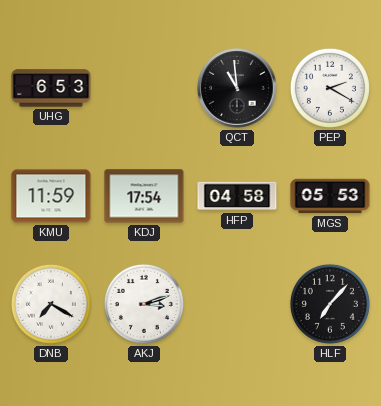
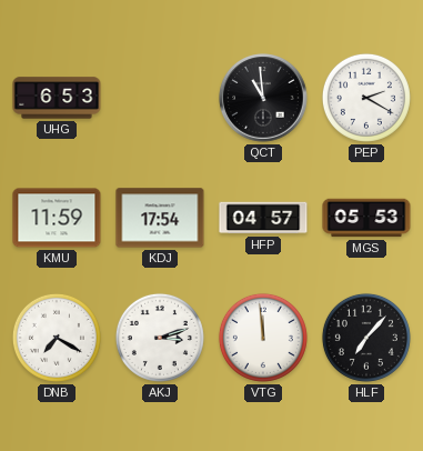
HFP: 04:58 -> 04:57 (263, 218)
VTG: none -> 11:59 (263, 338)
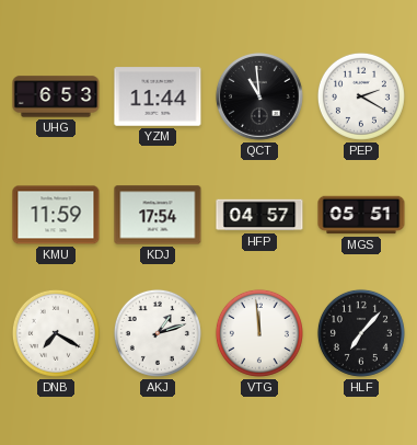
YZM: none -> 11:44 (158, 96)
MGS: 05:53 -> 05:51 (361, 215)
AKJ: 3:12 -> 1:12 (158, 333)
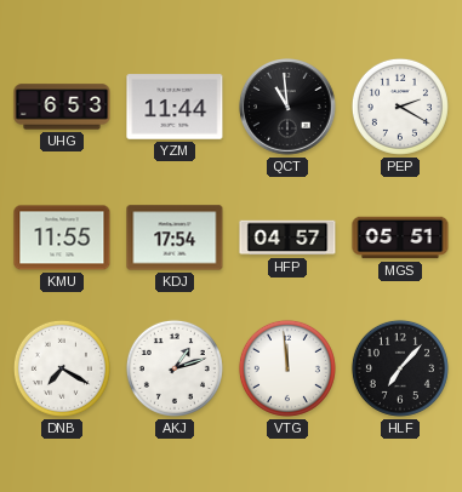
KMU: 11:59 -> 11:55 (62, 238)
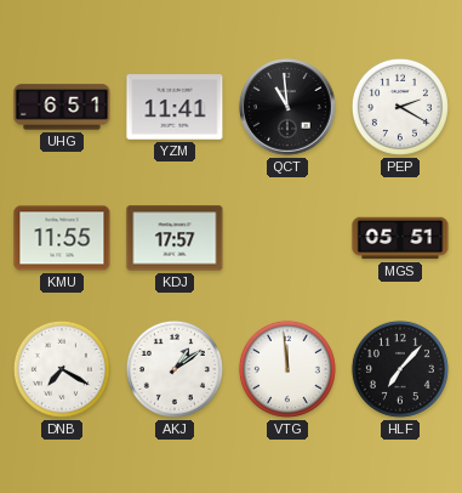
UHG: 6:53 -> 6:51 (62, 107)
YZM: 11:44 -> 11:41 (175, 107)
KDJ: 17:54 -> 17:57 (175, 238)
HFP: 04:57 -> none (287, 238)
AKJ: 1:12 -> 1:09 (175, 369)
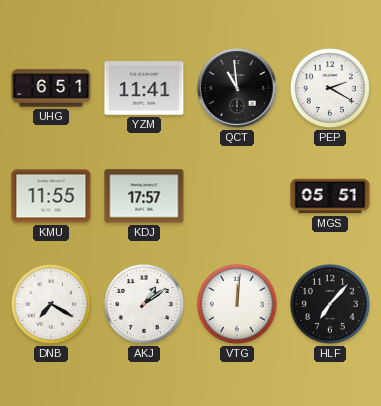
VTG: 11:59 -> 12:01 (237, 304)
